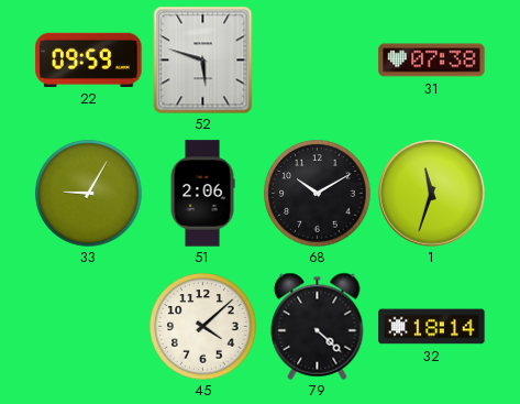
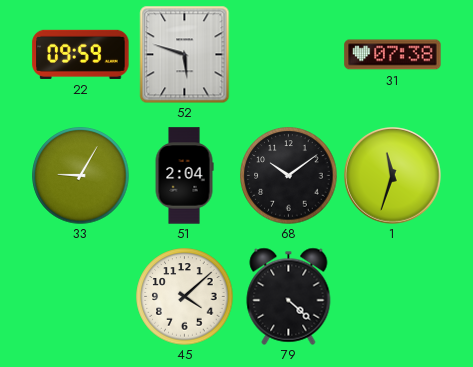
51: 2:06 -> 2:04 (184, 176)
68: 10:10 -> 10:09 (289, 176)
32: 18:14 -> none (432, 327)
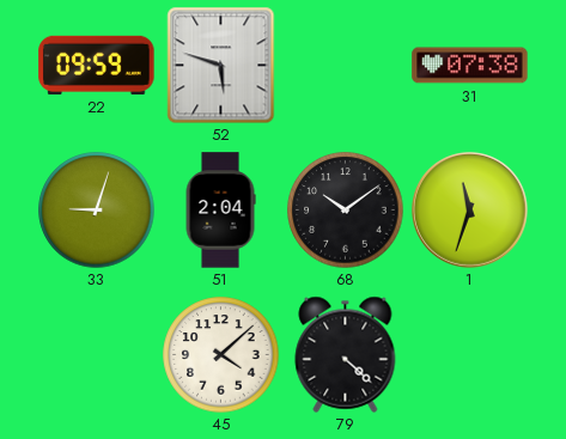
33: 9:05 -> 9:03 (97, 211)
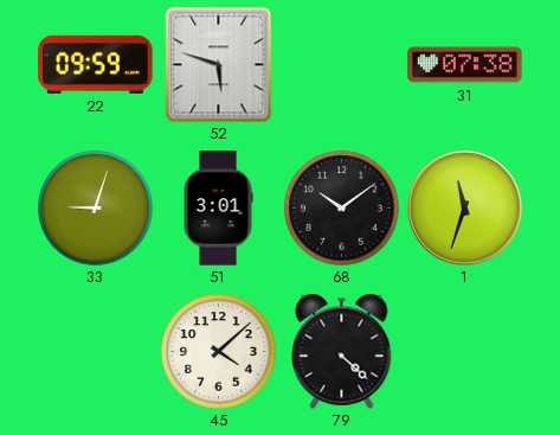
51: 2:04 -> 3:01 (218, 209)
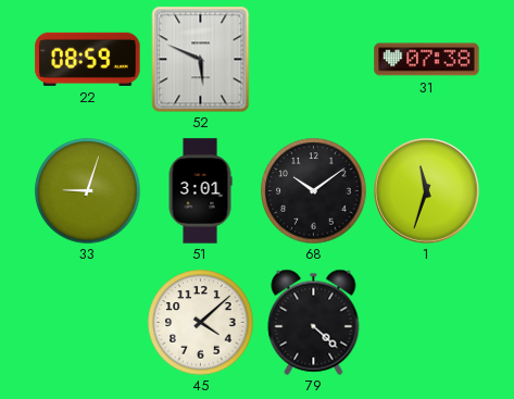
22: 09:59 -> 08:59 (88, 59)
52: 5:48 -> 5:49 (201, 59)
